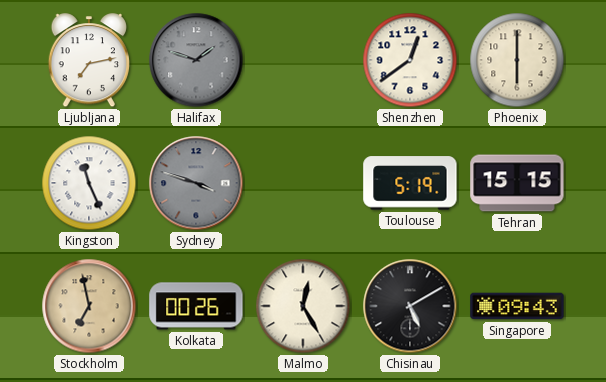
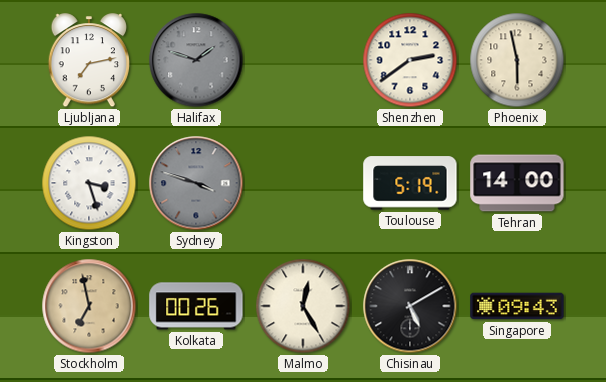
Shenzhen: 12:39 -> 2:39 (410, 60)
Phoenix: 6:00 -> 5:58 (517, 60)
Kingston: 11:26 -> 3:27 (89, 183)
Tehran: 15:15 -> 14:00 (517, 183)
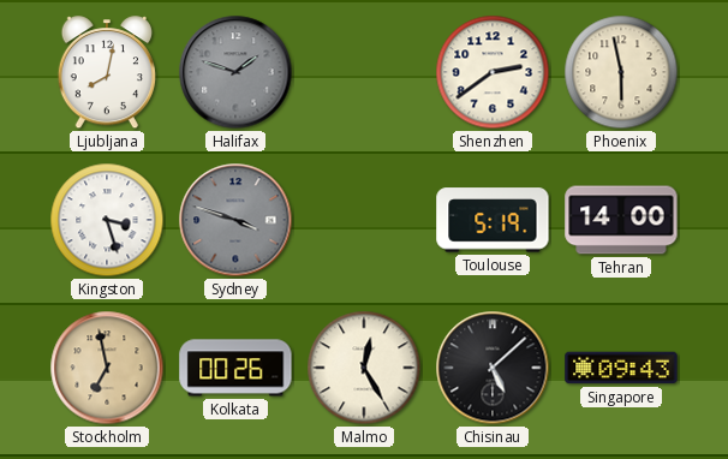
Ljubljana: 7:13 -> 8:02 (106, 73)
Chisinau: 5:10 -> 5:08 (493, 368)
